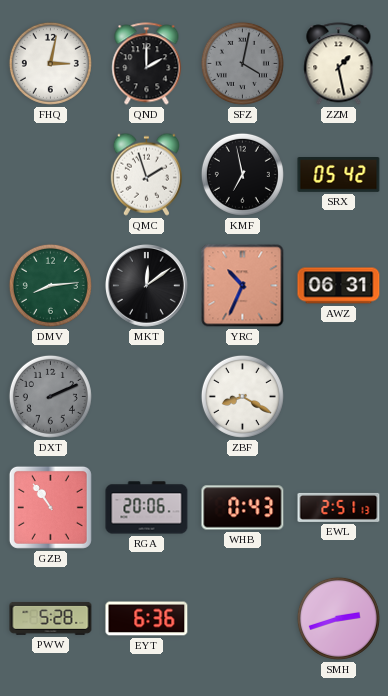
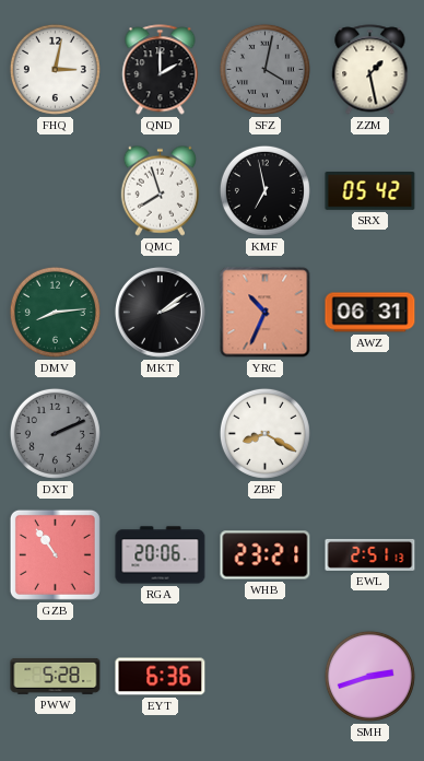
QMC: 1:57 -> 7:57 (160, 190)
MKT: 12:09 -> 2:09 (161, 313)
WHB: 0:43 -> 23:21 (266, 555)
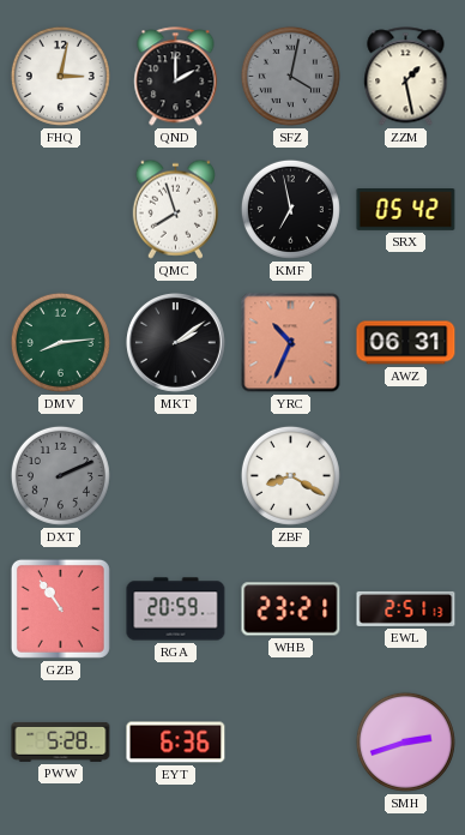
RGA: 20:06 -> 20:59 (176, 609)
